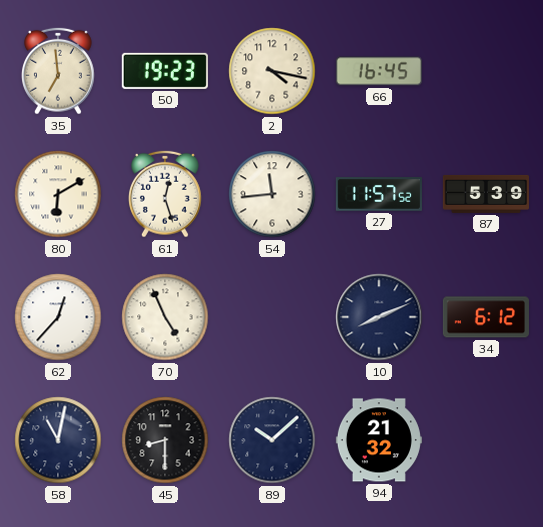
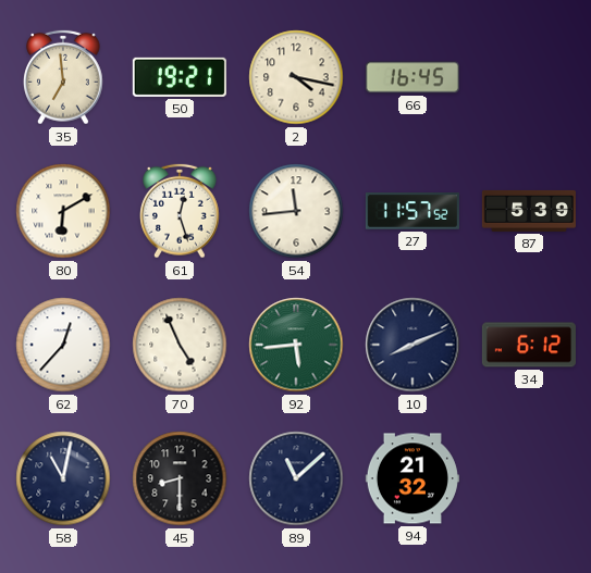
50: 19:23 -> 19:21 (180, 77)
92: none -> 5:44 (296, 345)
89: 10:08 -> 11:08 (296, 478)
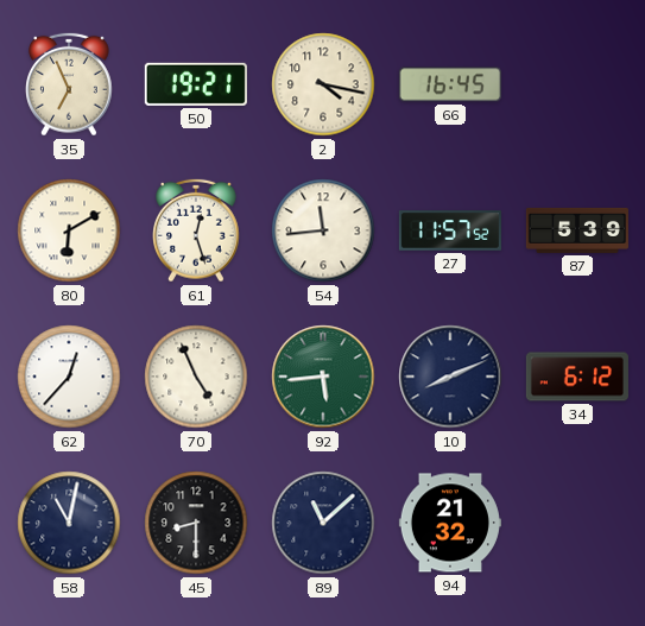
35: 6:59 -> 6:56 (70, 84)
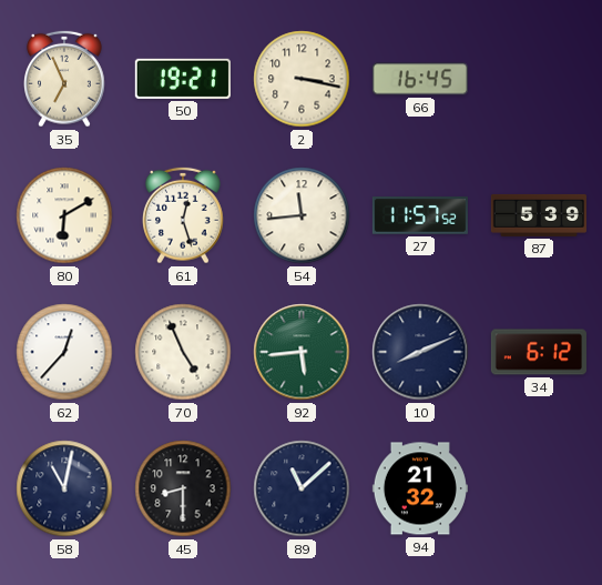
2: 4:17 -> 3:17 (302, 79)
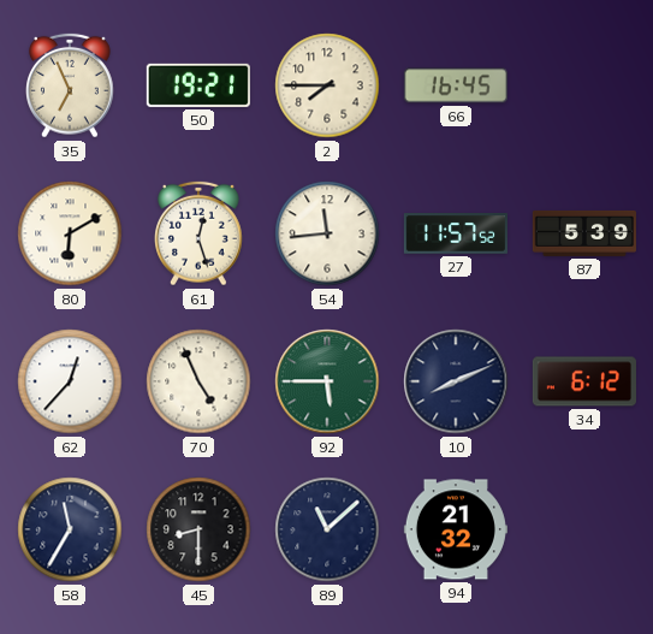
2: 3:17 -> 7:45 (327, 85)
92: 5:44 -> 5:45 (327, 381)
58: 11:02 -> 11:35 (70, 529)
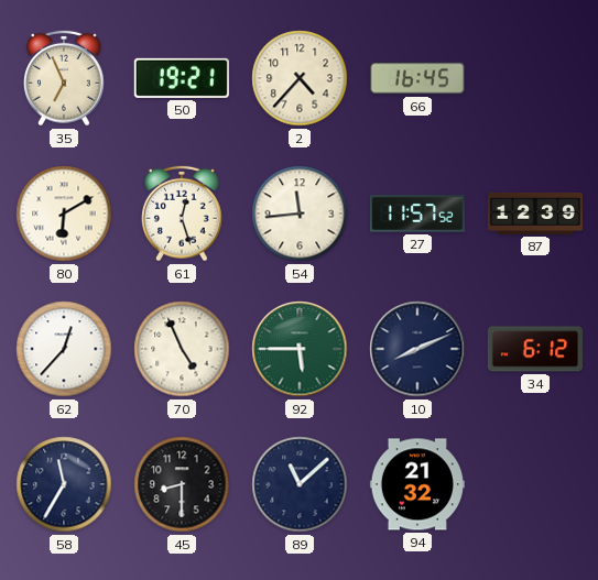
2: 7:45 -> 4:37 (300, 78)
87: 5:39 -> 12:39 (535, 214)
